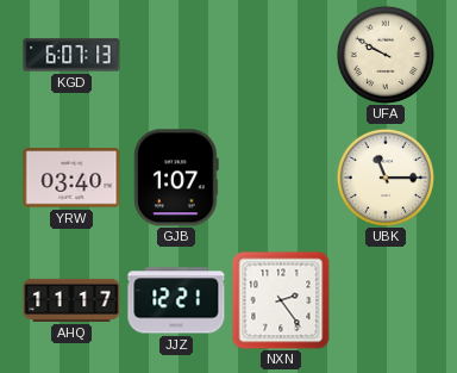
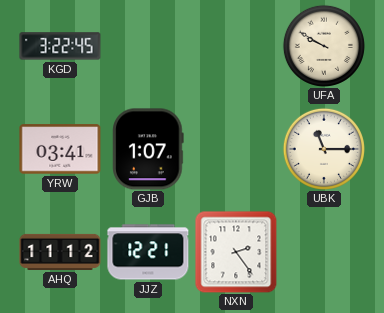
KGD: 6:07 -> 3:22 (60, 46)
YRW: 03:40 -> 03:41 (60, 149)
AHQ: 11:17 -> 11:12 (60, 252)
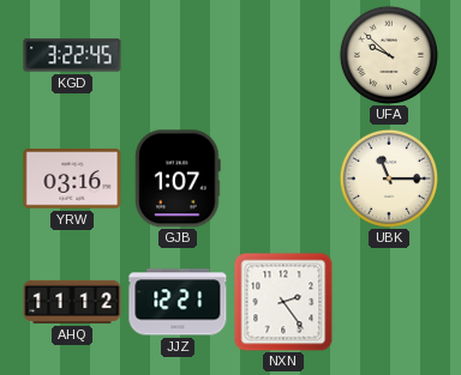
UFA: 9:50 -> 9:52 (389, 55)
YRW: 03:41 -> 03:16 (72, 179)
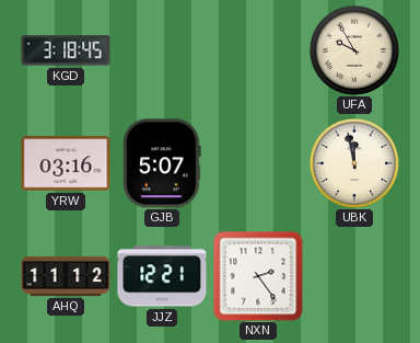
KGD: 3:22 -> 3:18 (66, 50)
UFA: 9:52 -> 9:55 (354, 50)
GJB: 1:07 -> 5:07 (162, 163)
UBK: 11:15 -> 11:58 (354, 163)
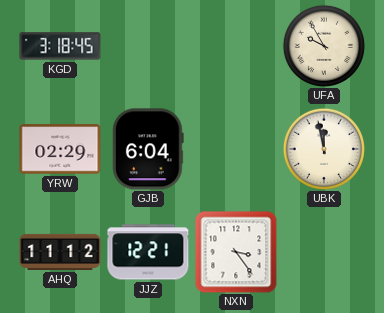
YRW: 03:16 -> 02:29 (60, 149)
GJB: 5:07 -> 6:04 (148, 149)
NXN: 2:24 -> 3:24 (236, 252)
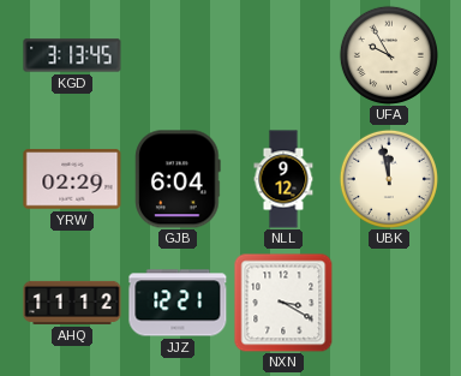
KGD: 3:18 -> 3:13 (72, 55)
NLL: none -> 9:12 (283, 179)
NXN: 3:24 -> 3:20 (283, 303)
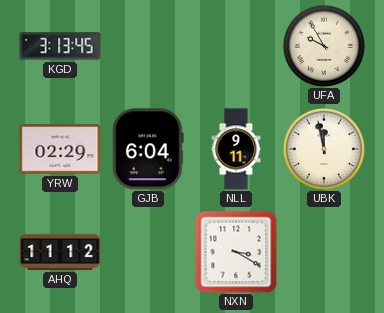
NLL: 9:12 -> 9:11 (236, 149)
JJZ: 12:21 -> none (178, 303)
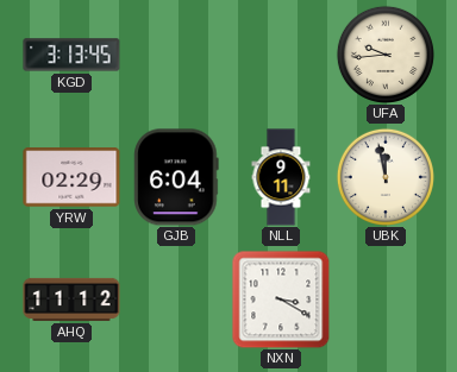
UFA: 9:55 -> 9:44 (386, 55)
